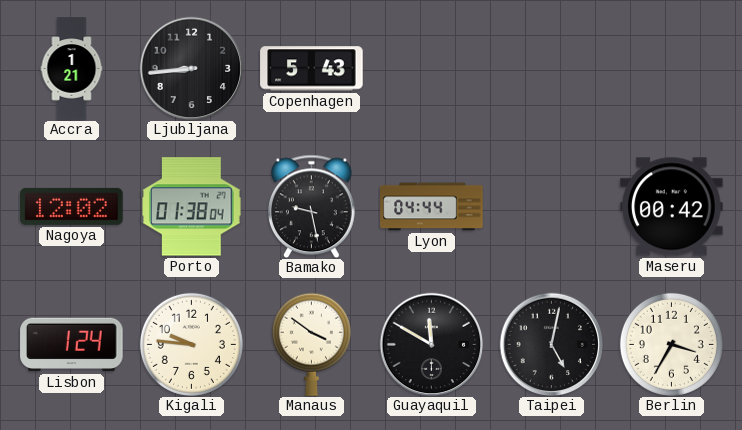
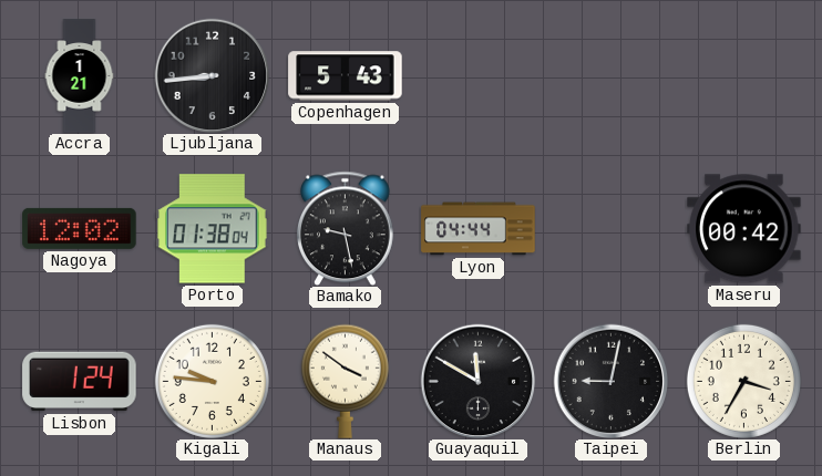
Taipei: 5:02 -> 9:02 (610, 381)
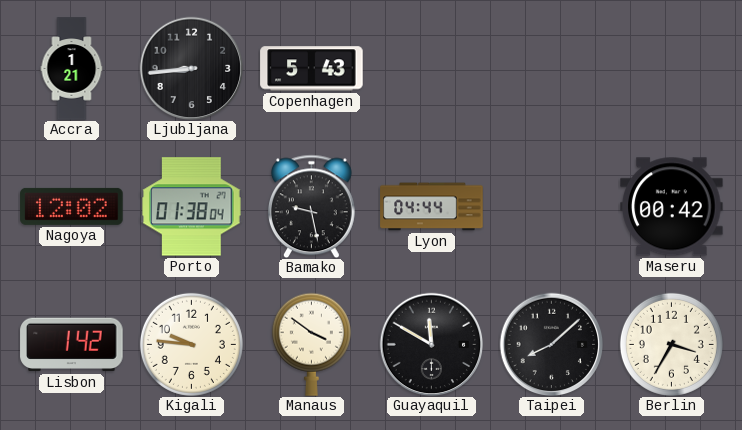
Lisbon: 1:24 -> 1:42 (72, 345)
Taipei: 9:02 -> 8:08 (551, 344)
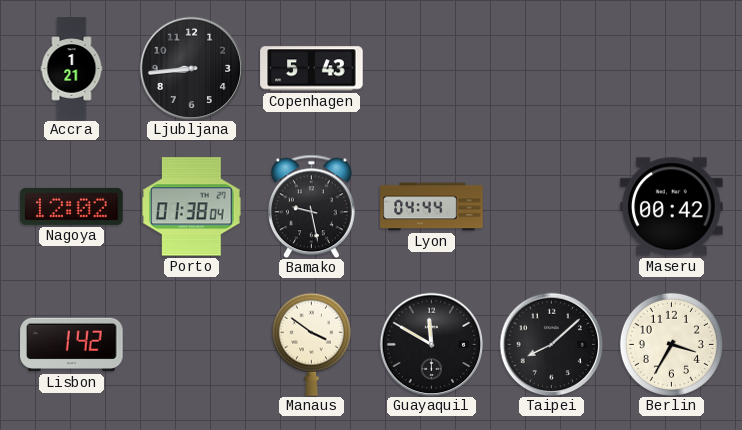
Kigali: 9:46 -> none (191, 344)
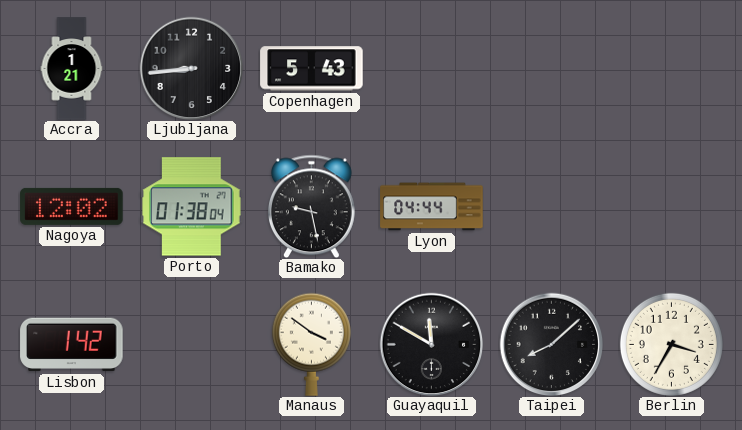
Maseru: 00:42 -> none (672, 207)
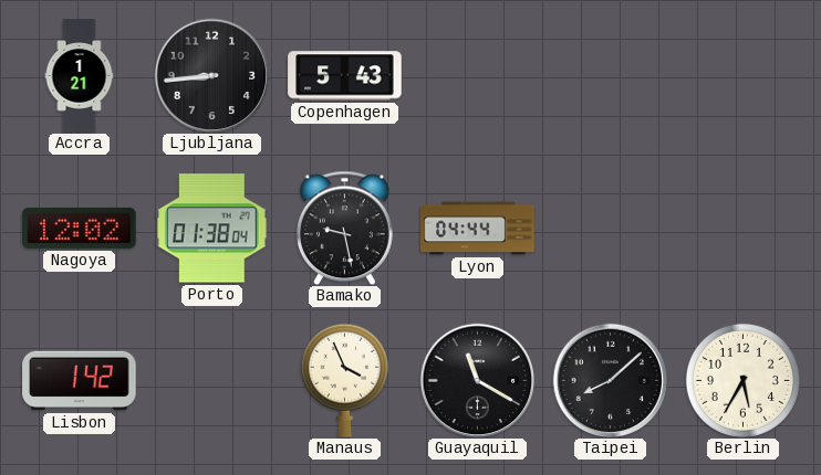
Manaus: 3:51 -> 3:56 (344, 380)
Guayaquil: 11:50 -> 11:20 (477, 380)
Berlin: 3:35 -> 5:35 (742, 380)
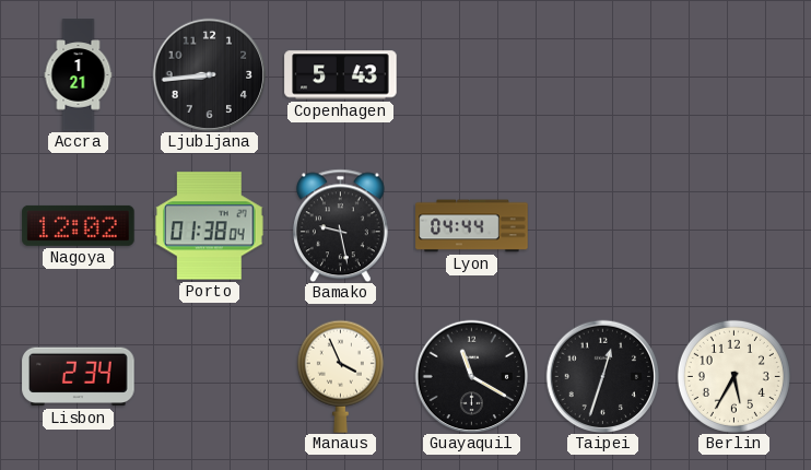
Lisbon: 1:42 -> 2:34 (79, 377)
Taipei: 8:08 -> 12:33 (602, 376)
